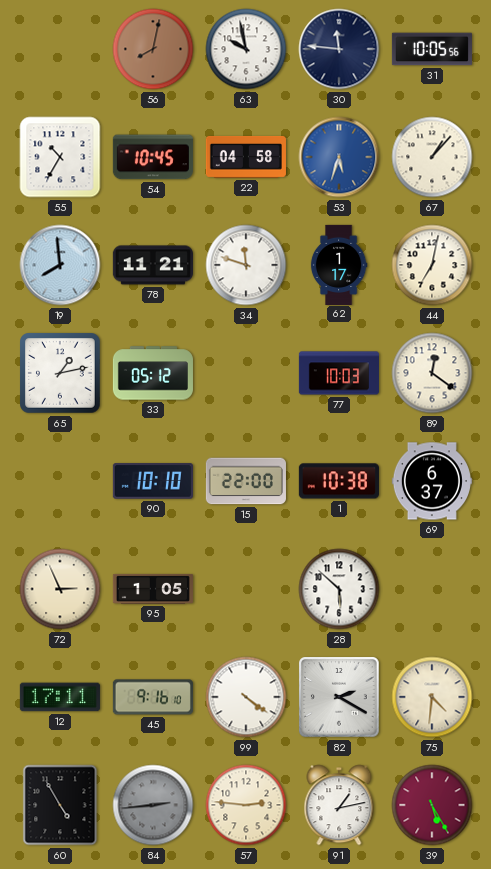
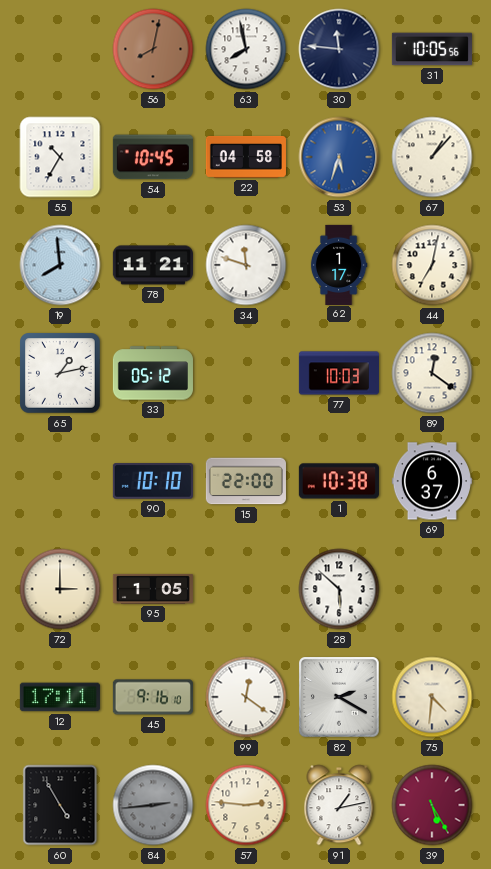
63: 9:58 -> 7:58 (246, 49)
72: 2:56 -> 3:00 (60, 589)
99: 4:21 -> 12:21 (246, 697)
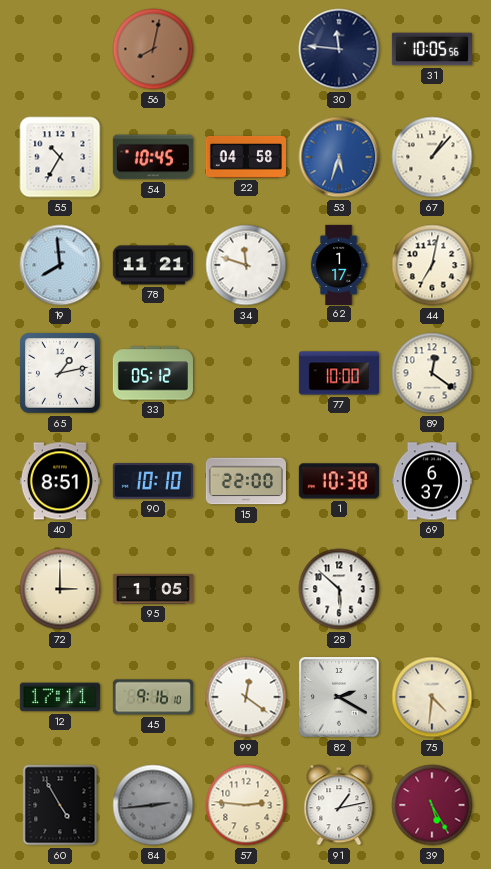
63: 7:58 -> none (246, 49)
77: 10:03 -> 10:00 (338, 373)
40: none -> 8:51 (60, 481)
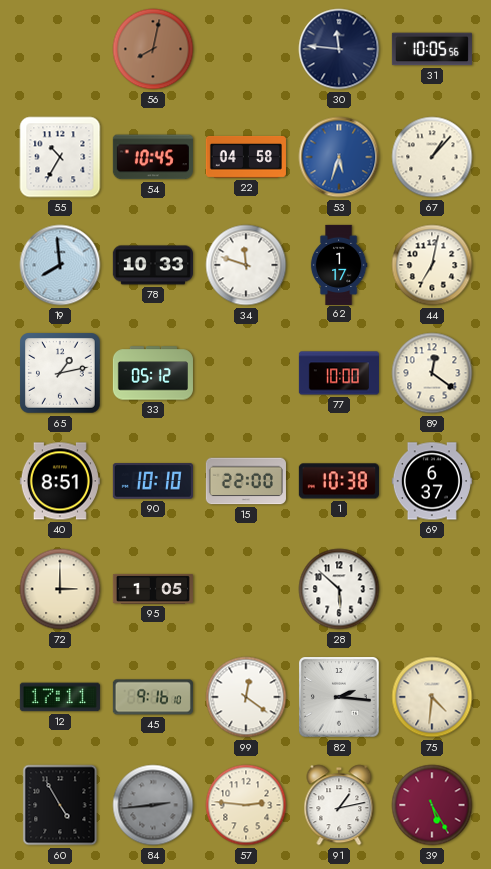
78: 11:21 -> 10:33 (153, 265)
82: 2:20 -> 2:16 (340, 698)
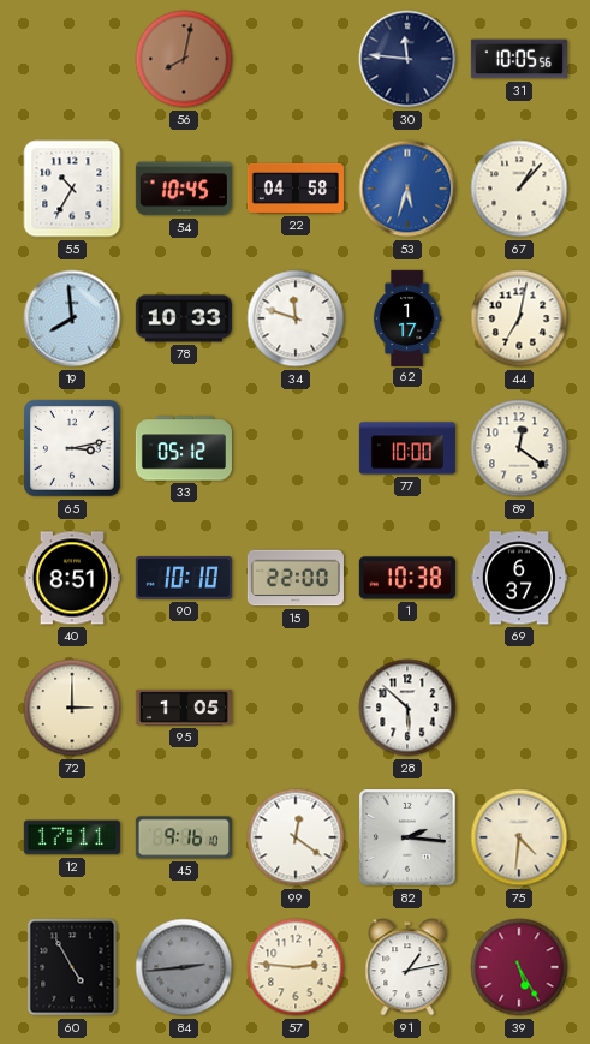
65: 1:13 -> 3:13 (73, 449)
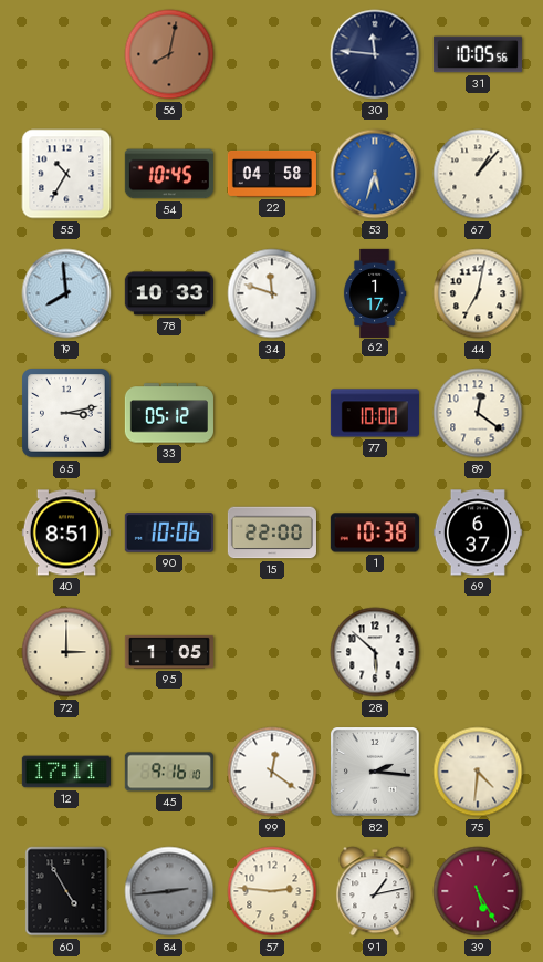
90: 10:10 -> 10:06 (169, 532)
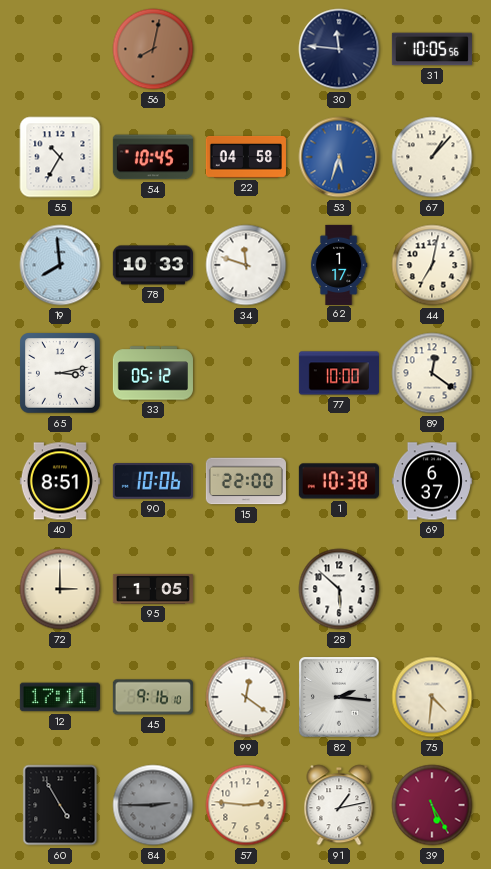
84: 2:44 -> 2:45 (153, 805)
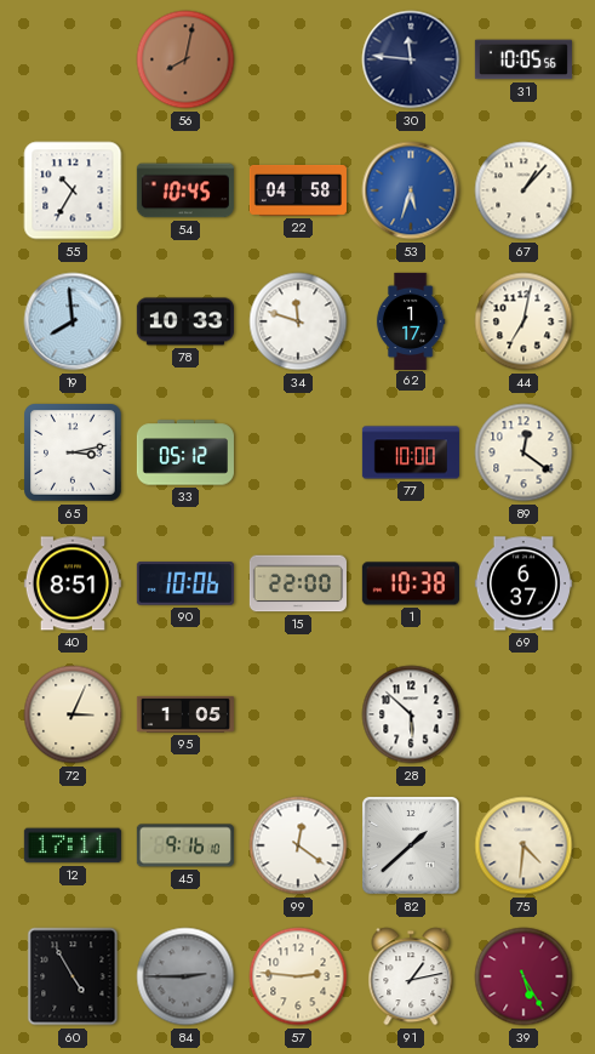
72: 3:00 -> 3:04 (73, 714)
82: 2:16 -> 1:38 (412, 847)
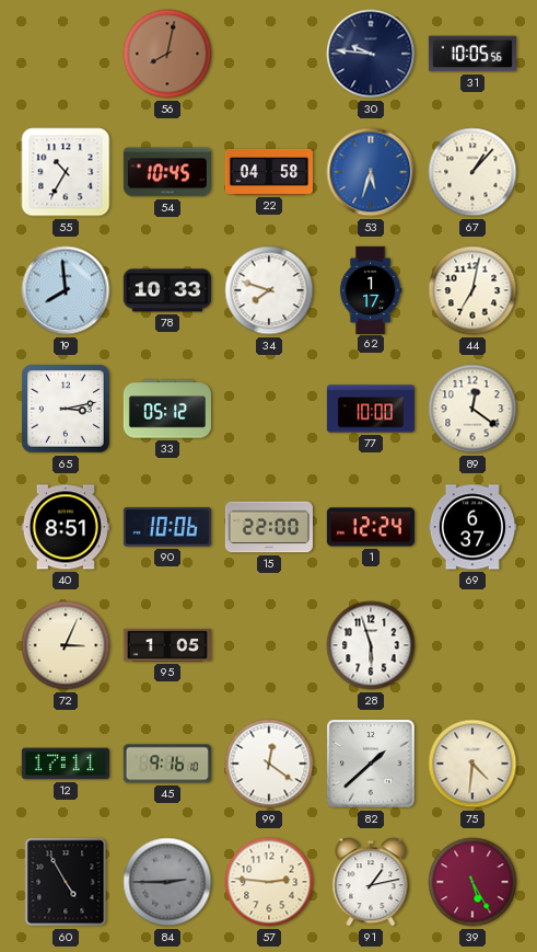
30: 11:46 -> 9:46 (371, 54)
34: 11:48 -> 7:48 (269, 290)
1: 10:38 -> 12:24 (371, 527)
28: 5:52 -> 5:57 (371, 645)
